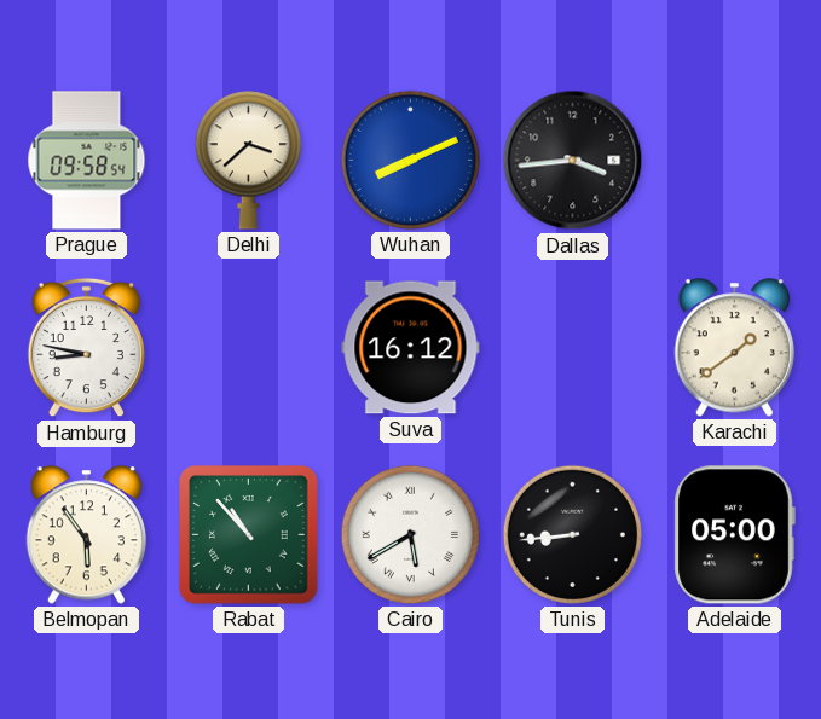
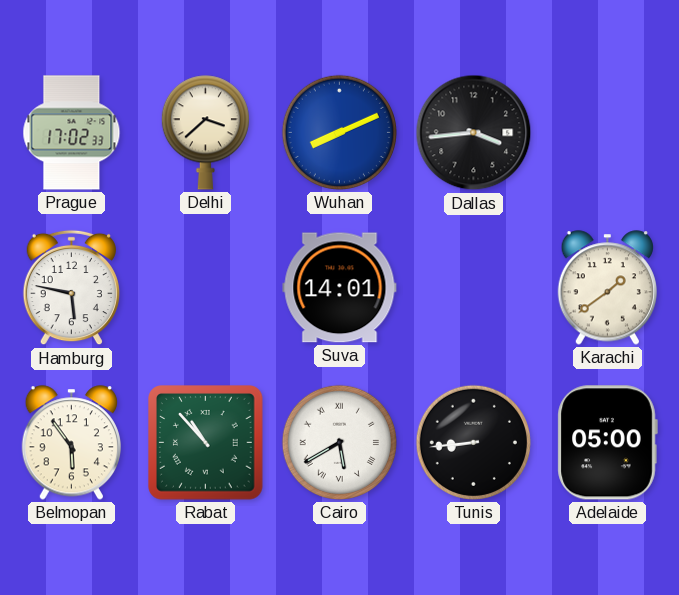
Prague: 09:58 -> 17:02 (72, 133)
Hamburg: 8:47 -> 5:47 (71, 288)
Suva: 16:12 -> 14:01 (340, 288)
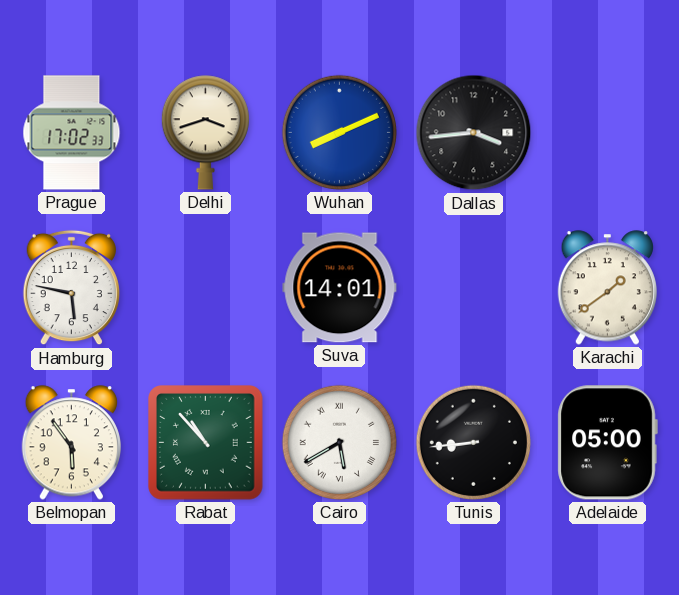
Delhi: 3:38 -> 3:42 (205, 133)
